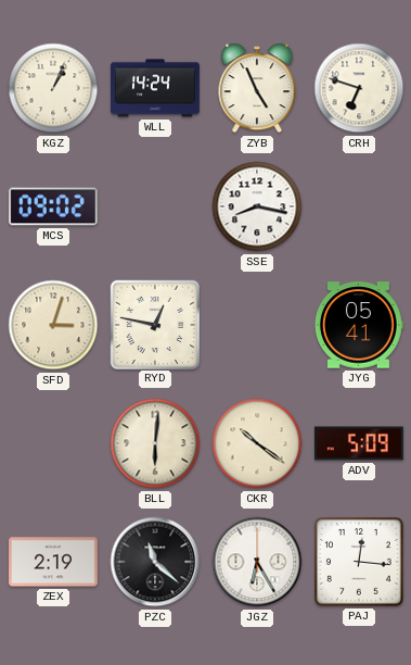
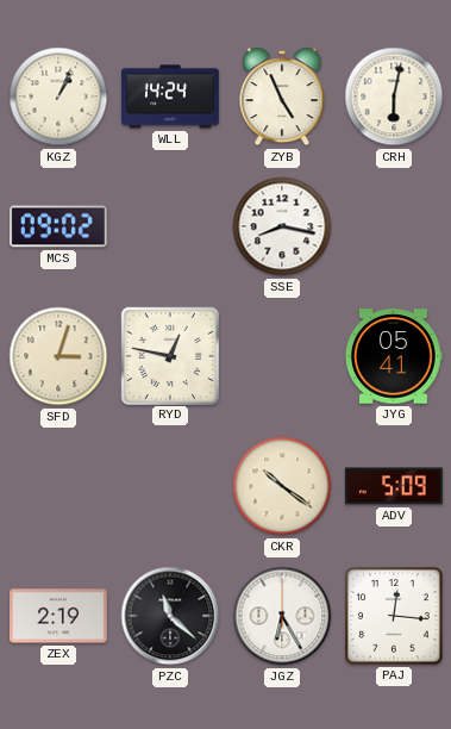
CRH: 6:48 -> 6:02 (394, 96)
BLL: 6:01 -> none (155, 443)
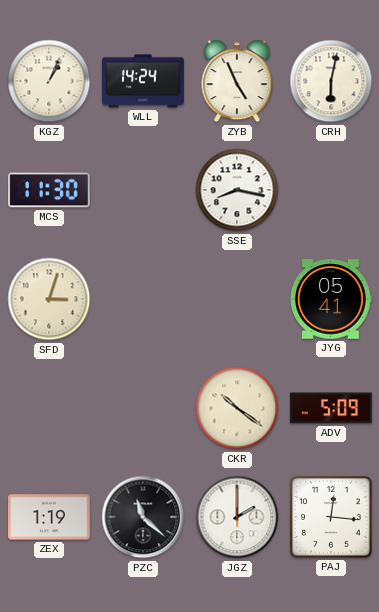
MCS: 09:02 -> 11:30 (49, 190)
RYD: 12:47 -> none (169, 355)
ZEX: 2:19 -> 1:19 (50, 517)
JGZ: 6:25 -> 2:00 (237, 517)
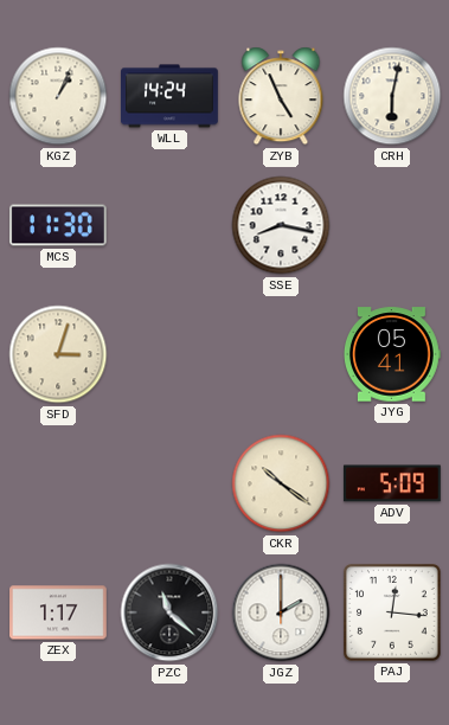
ZEX: 1:19 -> 1:17 (59, 612)
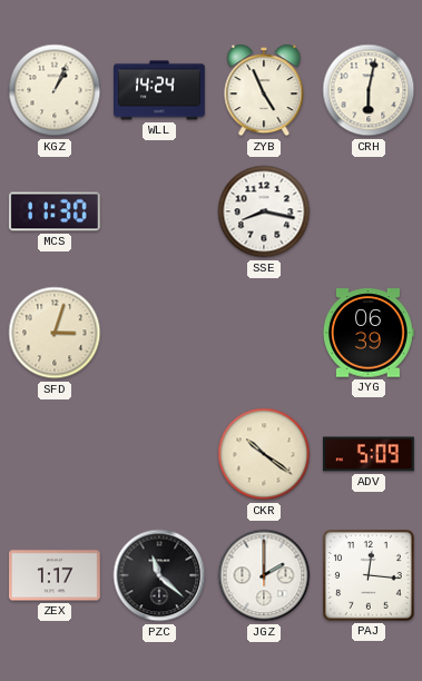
JYG: 05:41 -> 06:39 (369, 333)
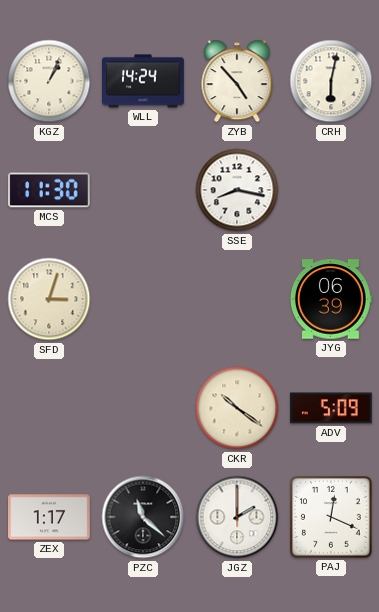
ZYB: 4:56 -> 4:53 (237, 81)
PAJ: 12:16 -> 12:19 (331, 518)
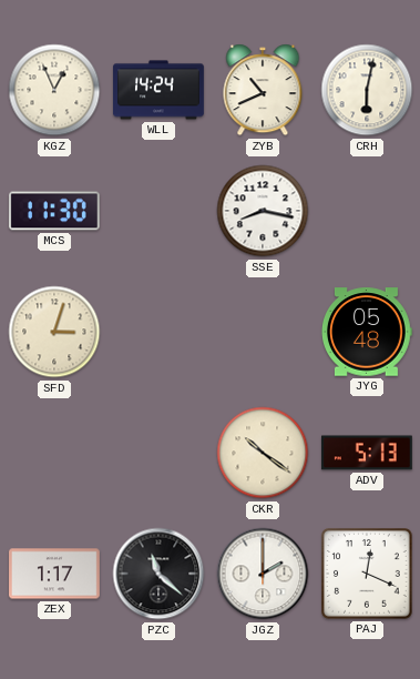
KGZ: 1:04 -> 12:56 (54, 90)
ZYB: 4:53 -> 10:41 (263, 90)
JYG: 06:39 -> 05:48 (367, 332)
ADV: 5:09 -> 5:13 (367, 453)
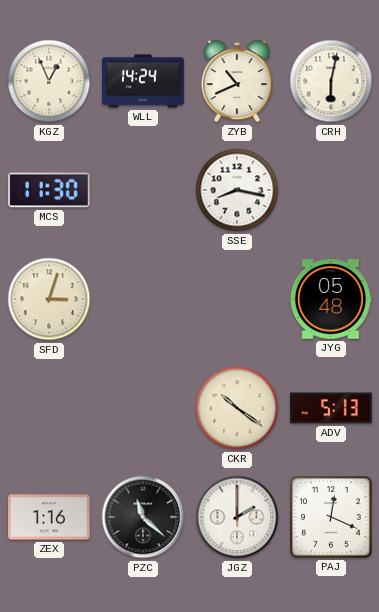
ZEX: 1:17 -> 1:16 (50, 517)
